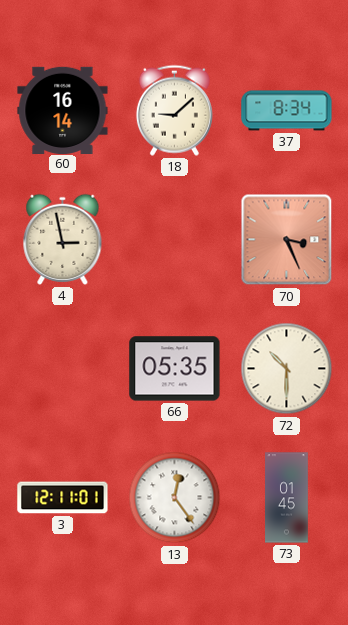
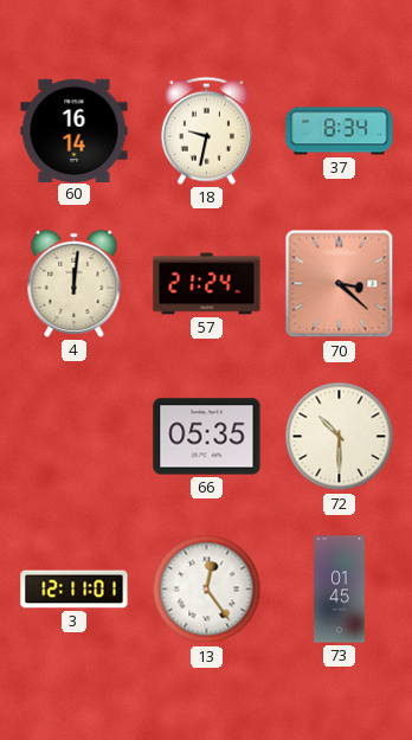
18: 9:08 -> 9:32 (206, 130)
4: 2:58 -> 12:01 (75, 283)
57: none -> 21:24 (207, 284)
70: 3:26 -> 3:22 (340, 284)
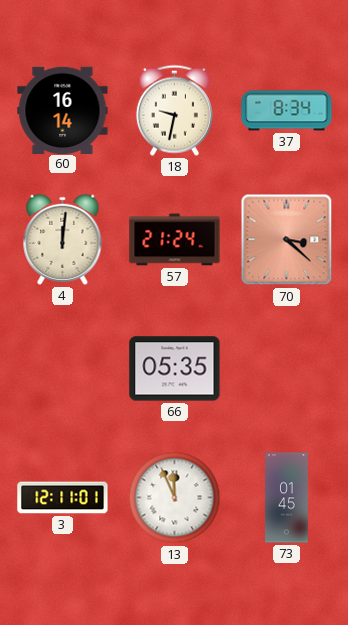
72: 10:30 -> none (340, 437)
13: 12:24 -> 11:56 (175, 498)
